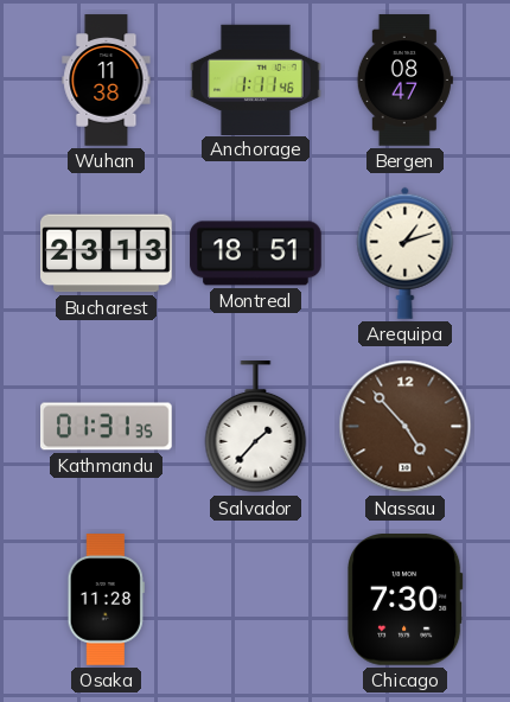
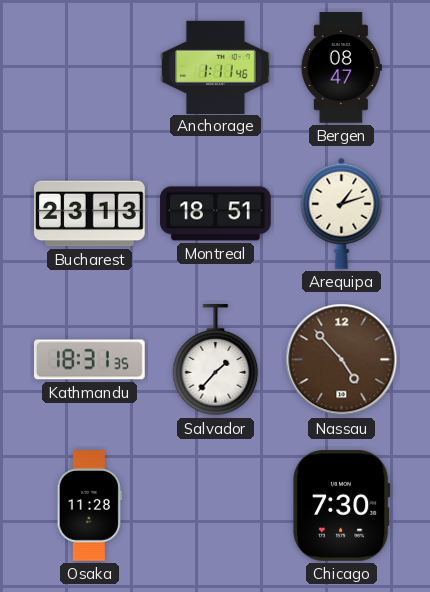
Wuhan: 11:38 -> none (107, 81)
Kathmandu: 01:31 -> 18:31 (90, 360)
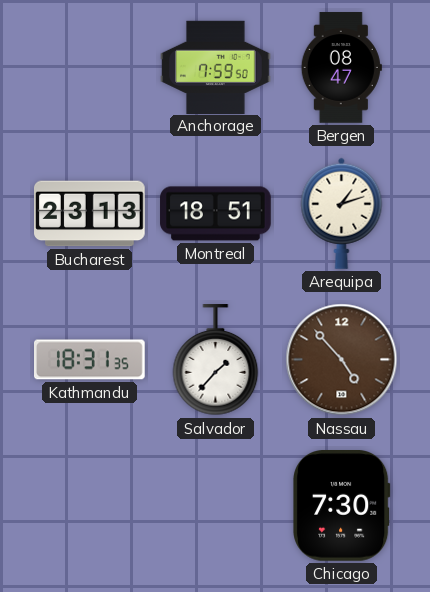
Anchorage: 1:11 -> 7:59 (216, 67)
Osaka: 11:28 -> none (89, 506)
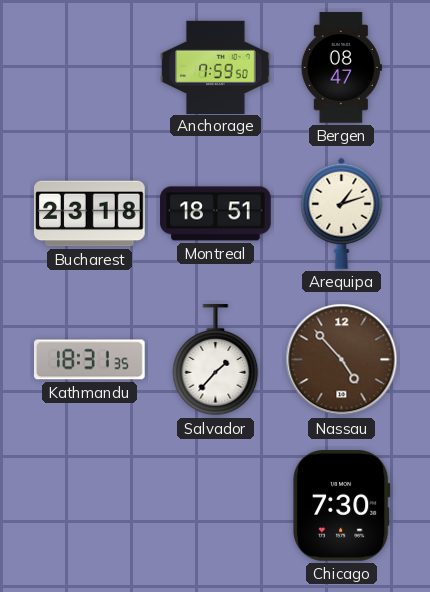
Bucharest: 23:13 -> 23:18 (90, 214)
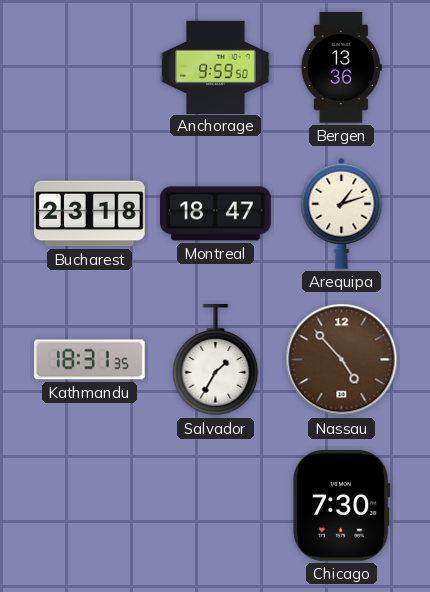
Anchorage: 7:59 -> 9:59 (216, 67)
Bergen: 08:47 -> 13:36 (341, 68)
Montreal: 18:51 -> 18:47 (216, 214)
Salvador: 1:37 -> 1:35 (216, 360)
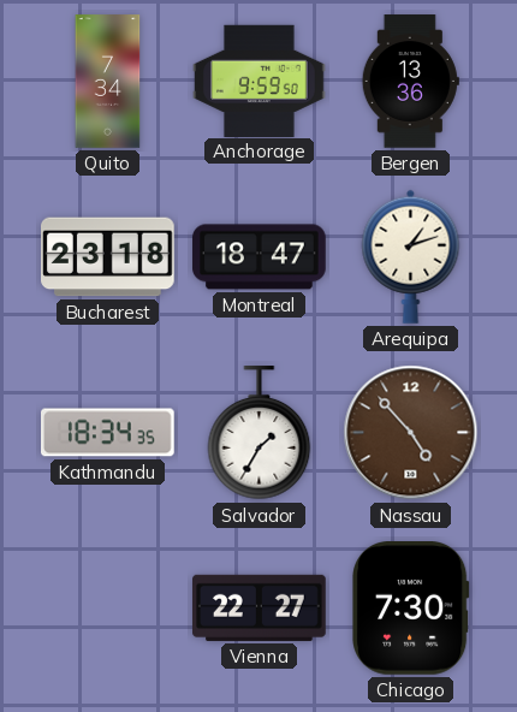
Quito: none -> 7:34 (108, 82)
Kathmandu: 18:31 -> 18:34 (108, 433)
Vienna: none -> 22:27 (260, 607)
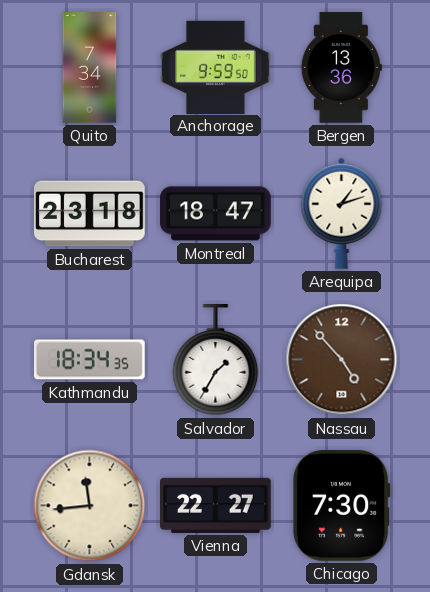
Gdansk: none -> 11:44 (90, 506)
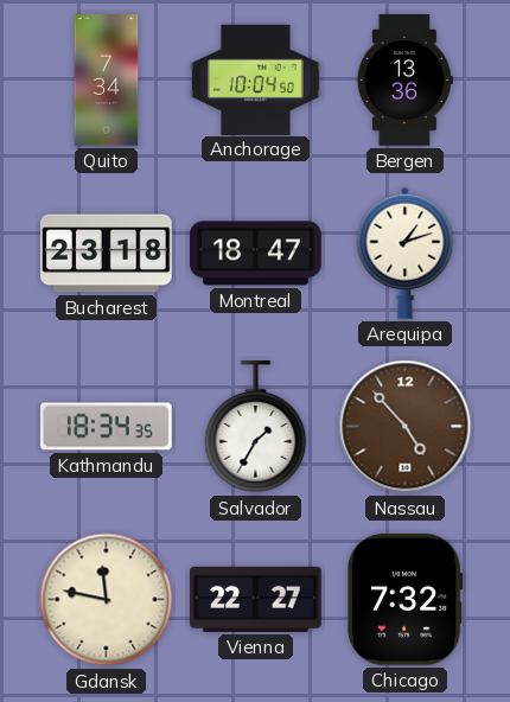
Anchorage: 9:59 -> 10:04 (256, 79)
Gdansk: 11:44 -> 11:47 (107, 600)
Chicago: 7:30 -> 7:32 (406, 600)
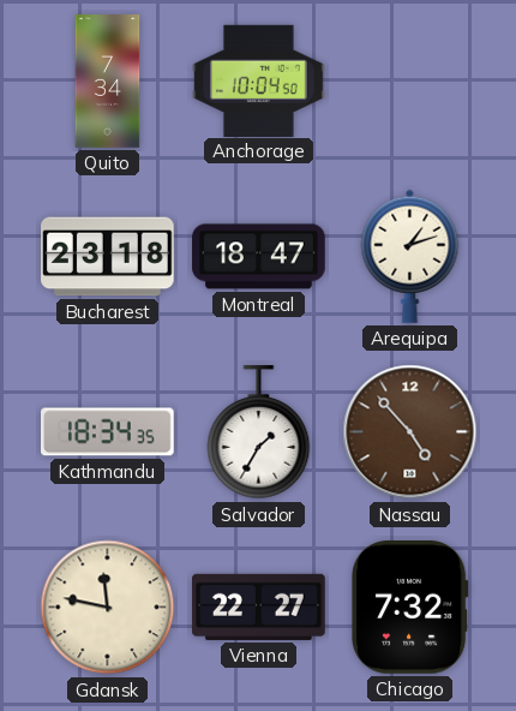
Bergen: 13:36 -> none (404, 81)
